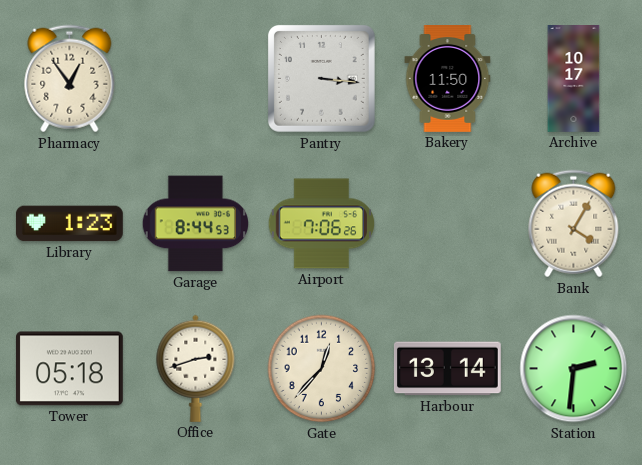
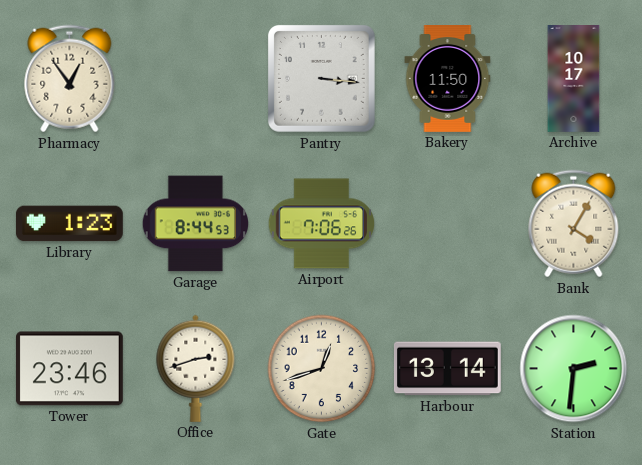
Tower: 05:18 -> 23:46 (69, 369)
Gate: 12:37 -> 12:42 (322, 369)
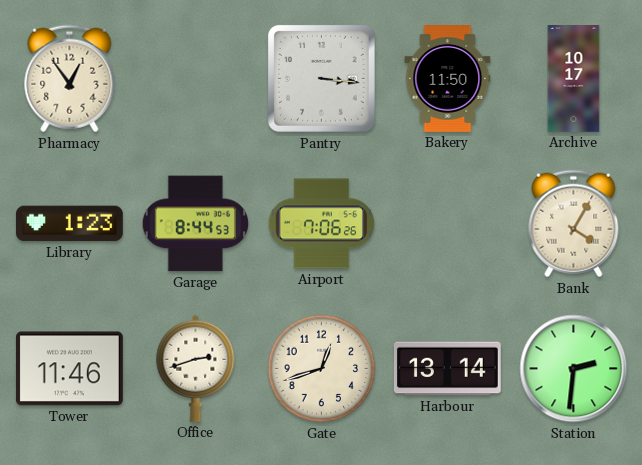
Tower: 23:46 -> 11:46 (69, 369)
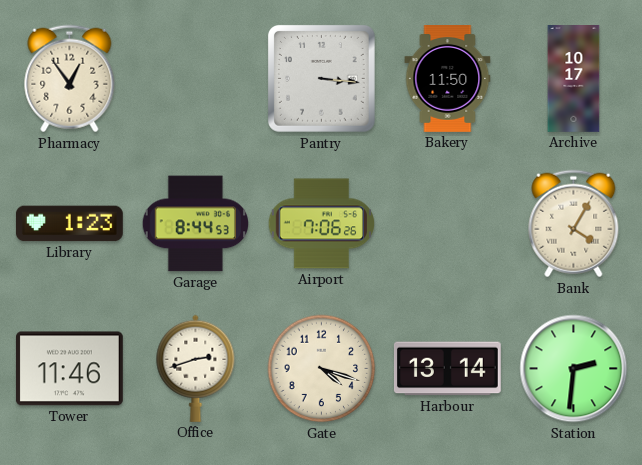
Gate: 12:42 -> 4:18 (322, 369)
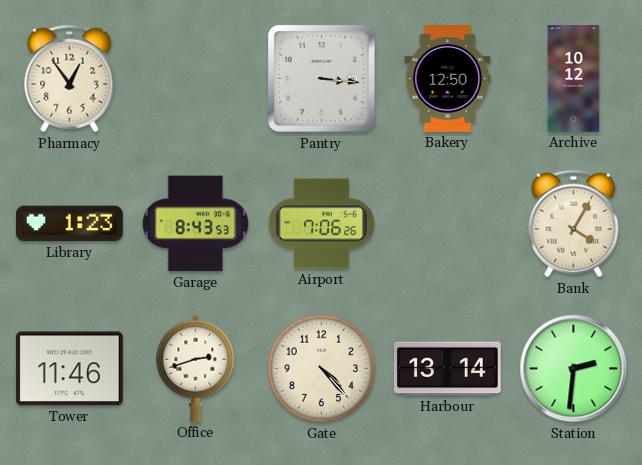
Bakery: 11:50 -> 12:50 (448, 79)
Archive: 10:17 -> 10:12 (574, 79)
Garage: 8:44 -> 8:43 (195, 224)
Gate: 4:18 -> 4:23 (322, 369)
